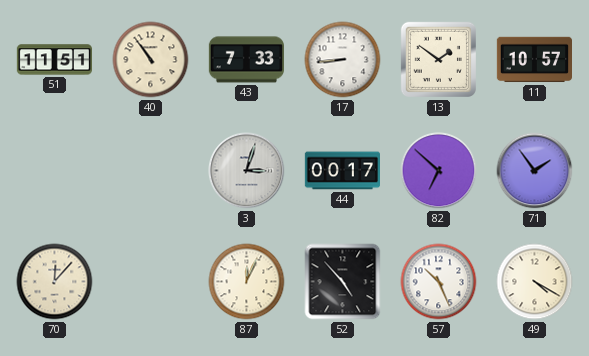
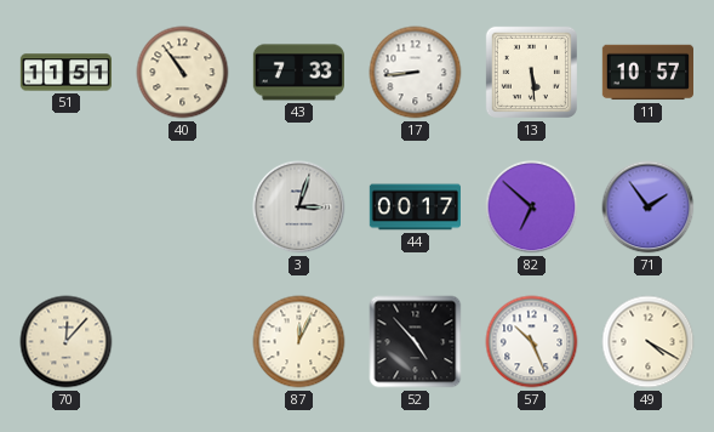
13: 1:51 -> 5:29 (531, 72)
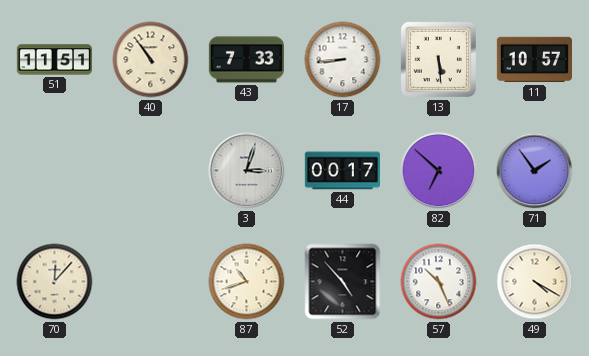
87: 12:04 -> 10:42 (247, 282)
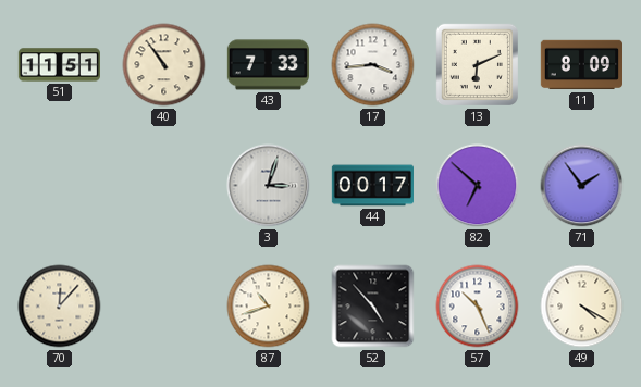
17: 8:44 -> 3:44 (373, 65)
13: 5:29 -> 6:11 (477, 64)
11: 10:57 -> 8:09 (581, 65)
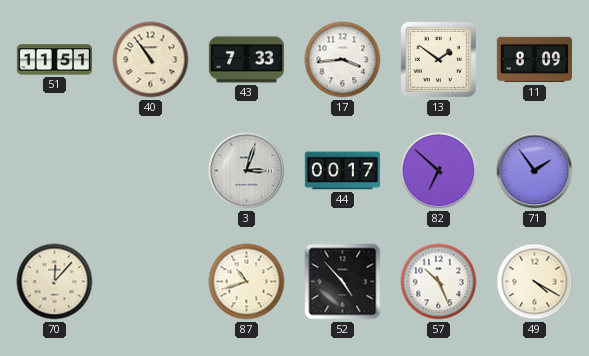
13: 6:11 -> 1:51 (438, 59)
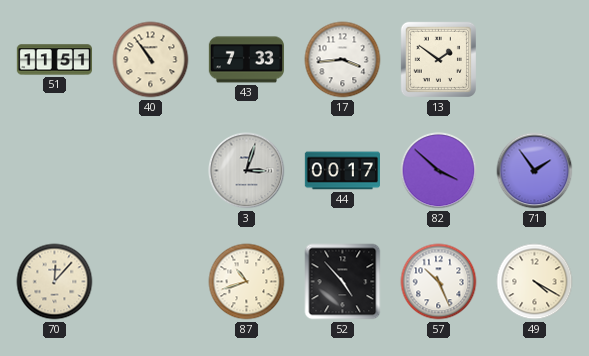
11: 8:09 -> none (534, 60)
82: 6:52 -> 3:52 (439, 171)
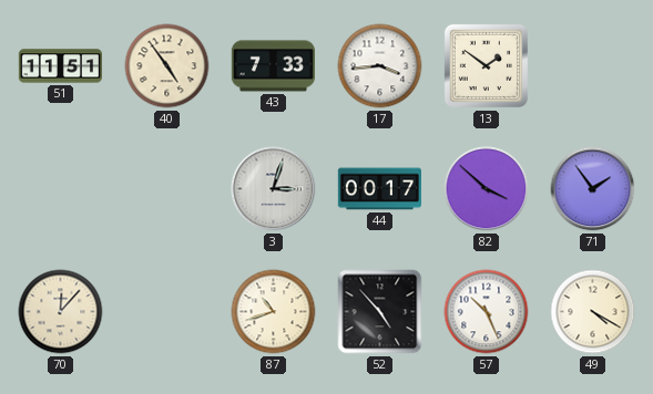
40: 10:54 -> 4:54 (167, 66)
